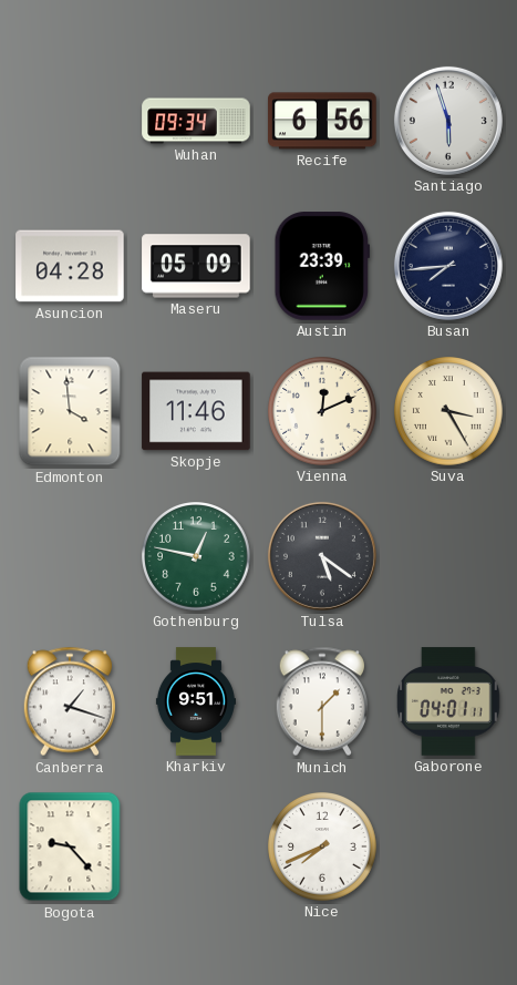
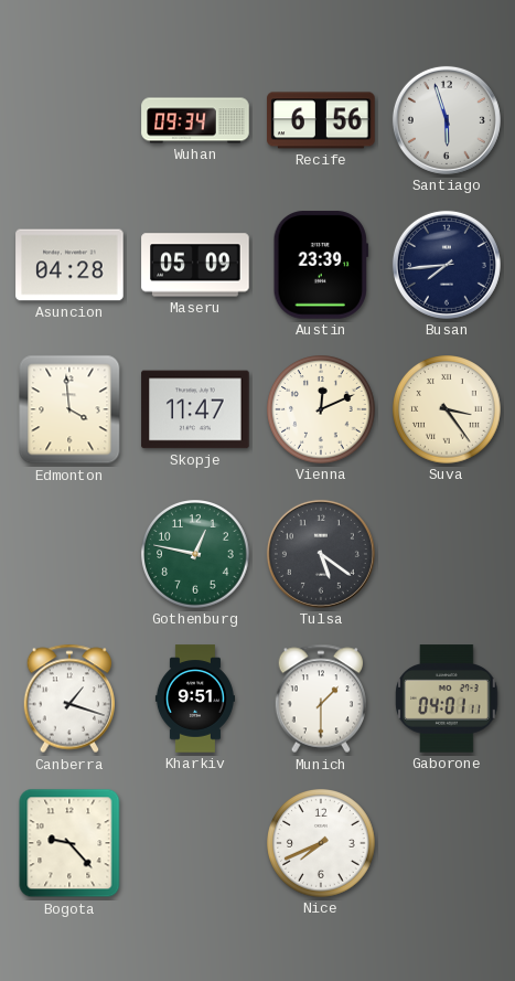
Skopje: 11:46 -> 11:47 (195, 409)
Suva: 3:25 -> 3:24 (447, 409)
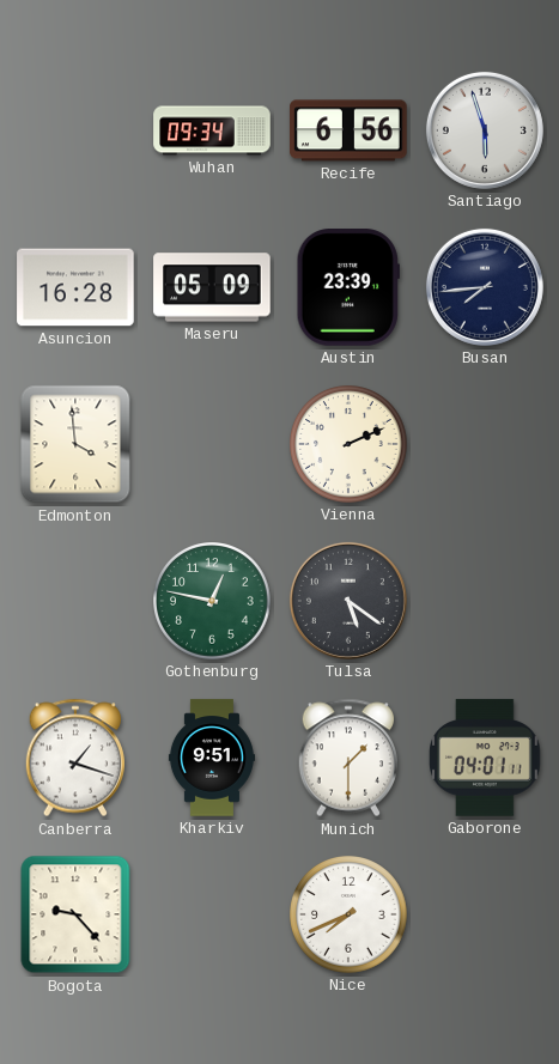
Asuncion: 04:28 -> 16:28 (75, 287)
Skopje: 11:47 -> none (195, 409)
Vienna: 12:11 -> 2:11 (348, 444)
Suva: 3:24 -> none (447, 409)
